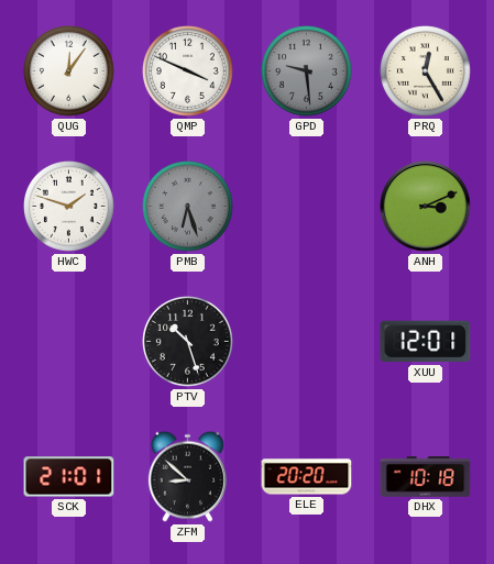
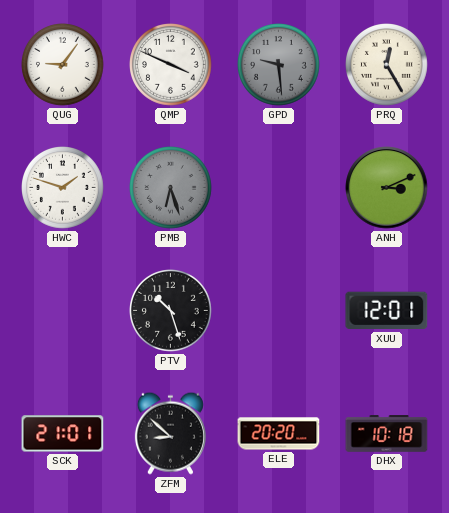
QUG: 12:06 -> 9:06 (63, 65)
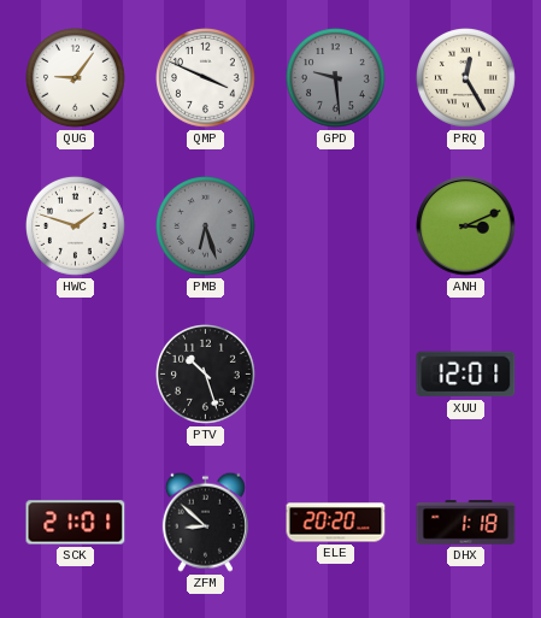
DHX: 10:18 -> 1:18 (466, 523)
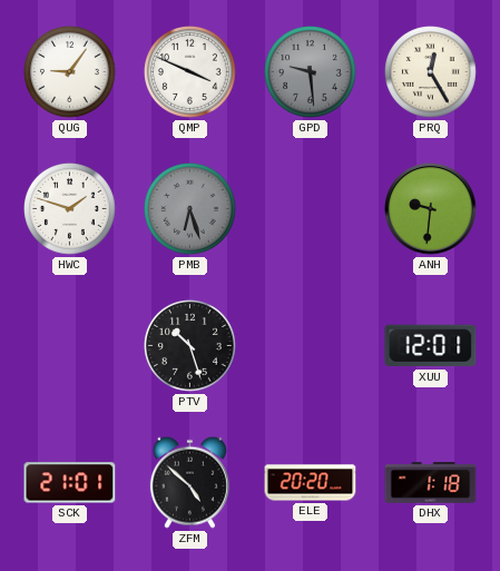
ANH: 3:11 -> 9:31 (431, 209)
ZFM: 8:52 -> 4:52 (189, 482)
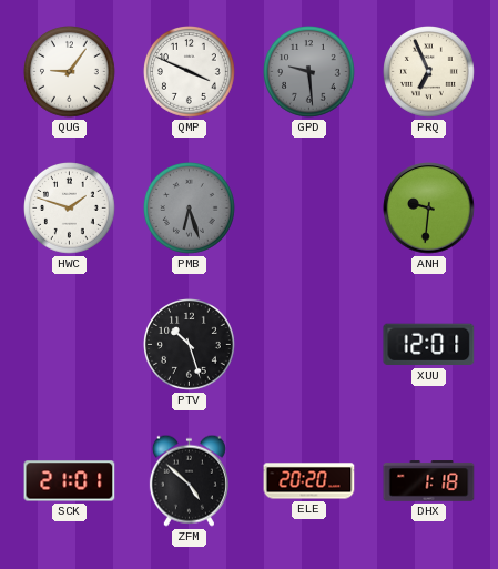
PRQ: 12:25 -> 6:56 (429, 72)
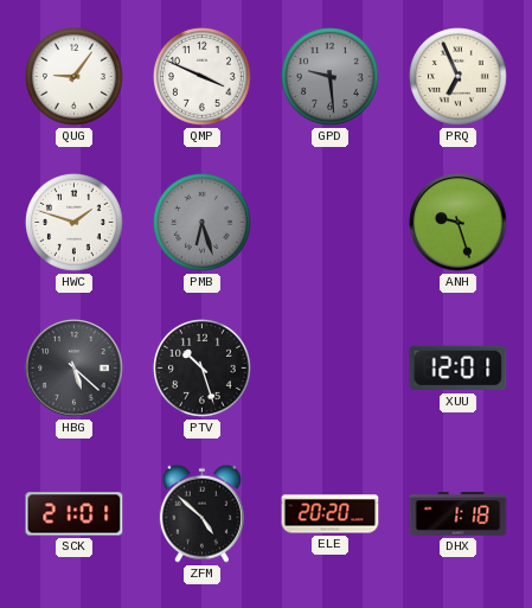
ANH: 9:31 -> 9:27 (459, 223)
HBG: none -> 5:22 (75, 369)
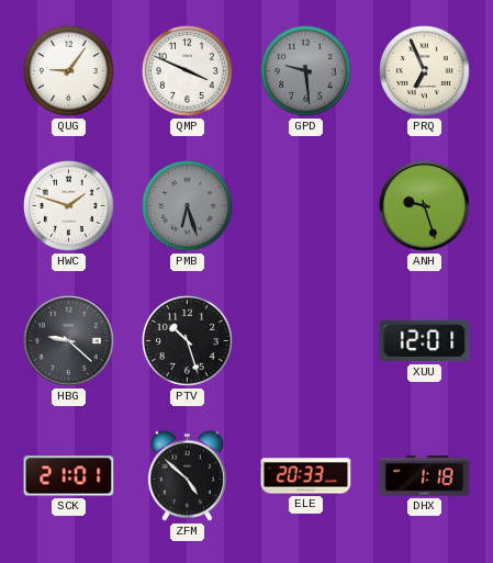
HBG: 5:22 -> 9:22 (69, 341)
ELE: 20:20 -> 20:33 (306, 476)
